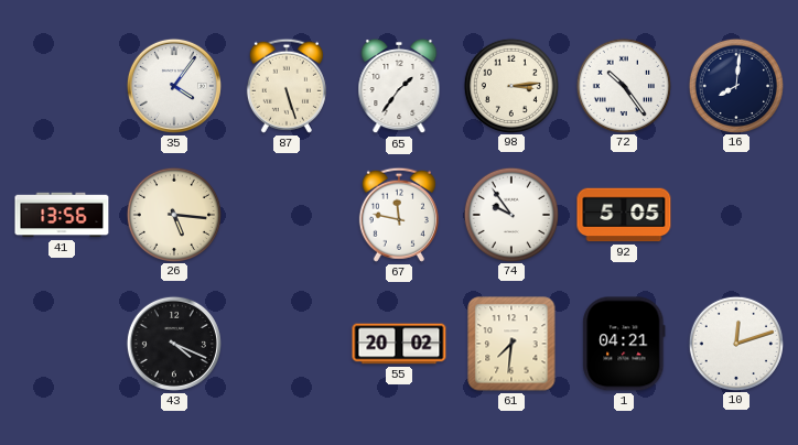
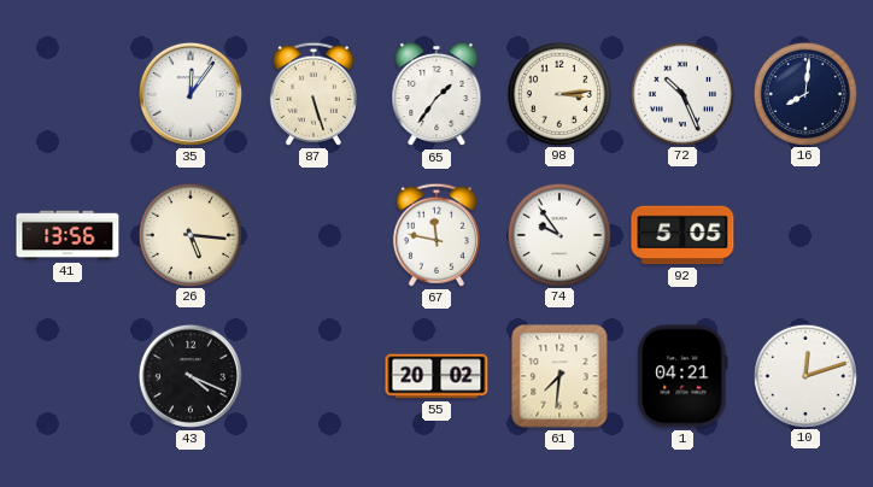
35: 4:06 -> 12:06 (191, 94)
72: 10:24 -> 10:26 (681, 93)
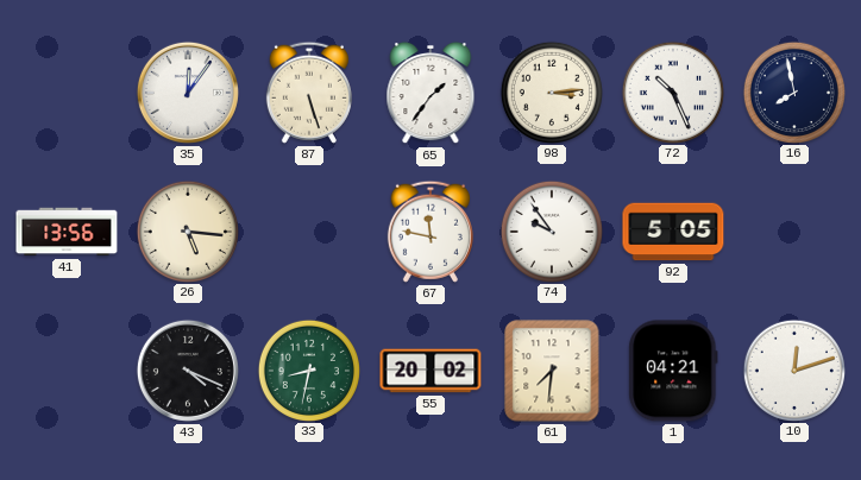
16: 8:01 -> 7:58 (793, 91)
33: none -> 8:32 (308, 370)
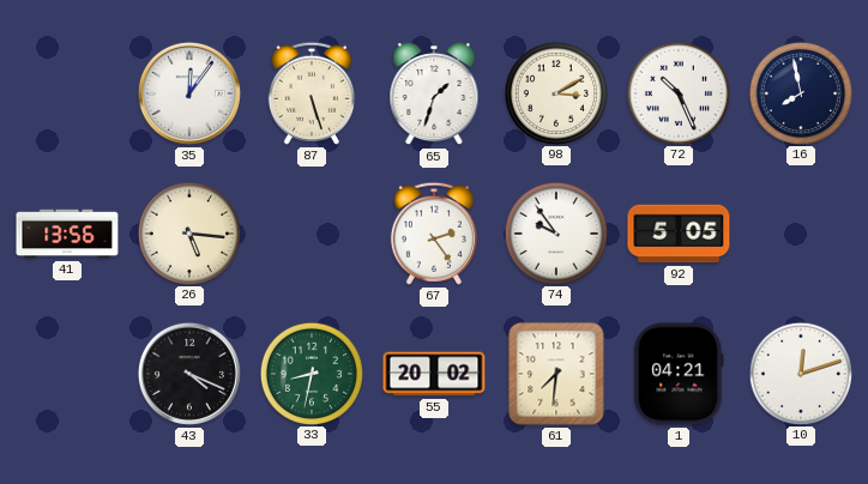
65: 1:36 -> 1:33 (434, 93)
98: 3:14 -> 3:10 (555, 92)
67: 11:47 -> 2:24 (434, 234)
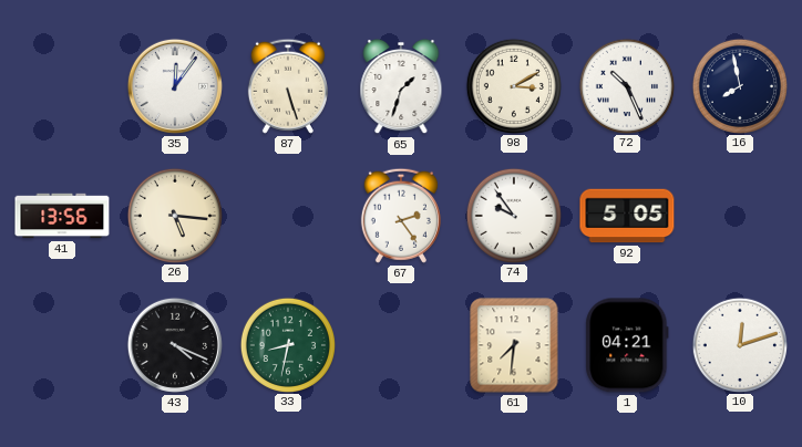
55: 20:02 -> none (434, 374)
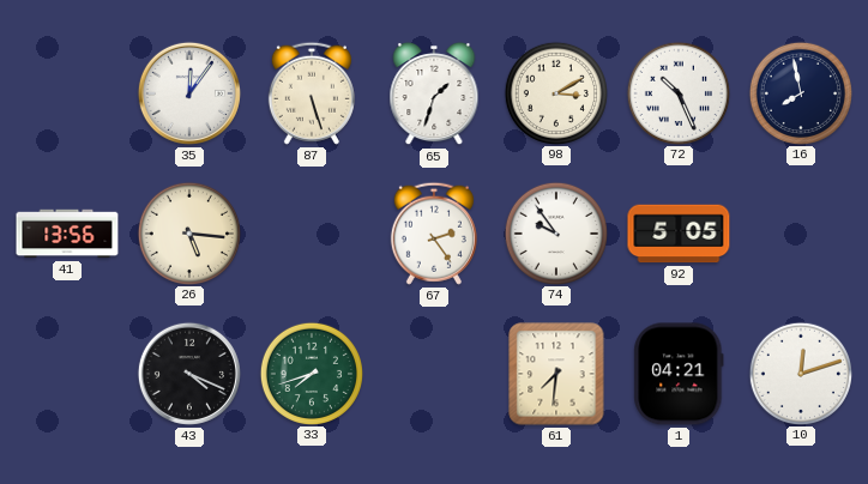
33: 8:32 -> 7:42 (311, 373)
